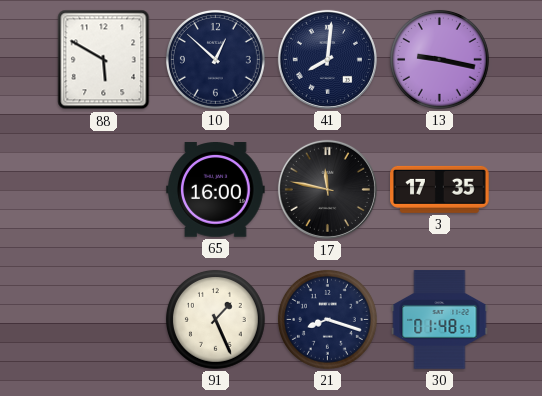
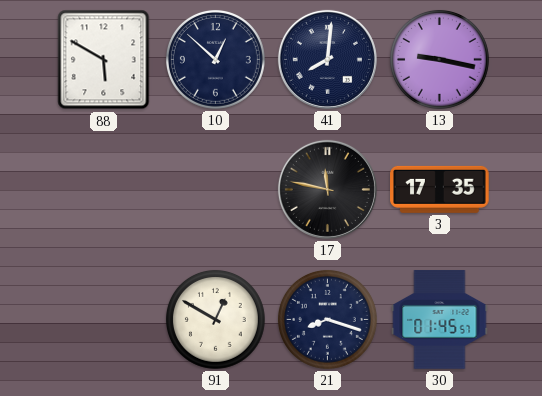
65: 16:00 -> none (216, 190)
91: 1:26 -> 12:50 (215, 319)
30: 01:48 -> 01:45 (440, 320)
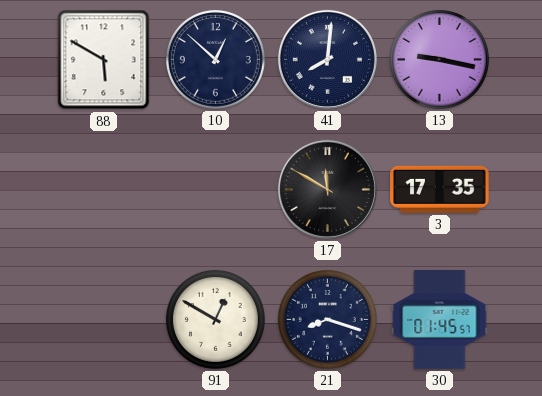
17: 11:47 -> 11:50 (327, 189)
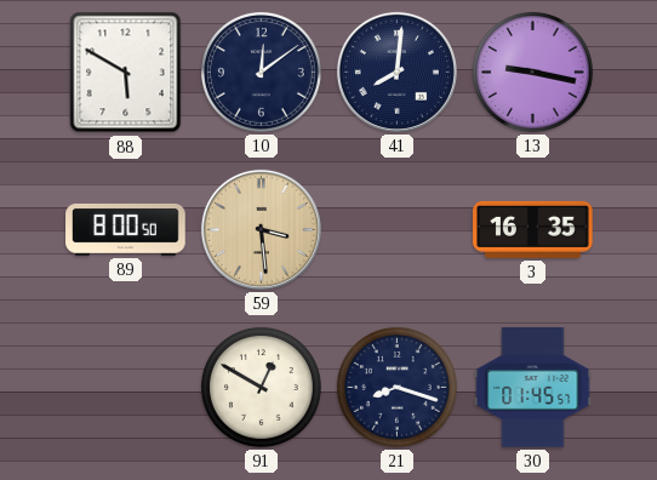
10: 12:52 -> 12:09 (261, 72)
89: none -> 8:00 (126, 229)
59: none -> 3:29 (261, 229)
17: 11:50 -> none (327, 189)
3: 17:35 -> 16:35 (533, 229)
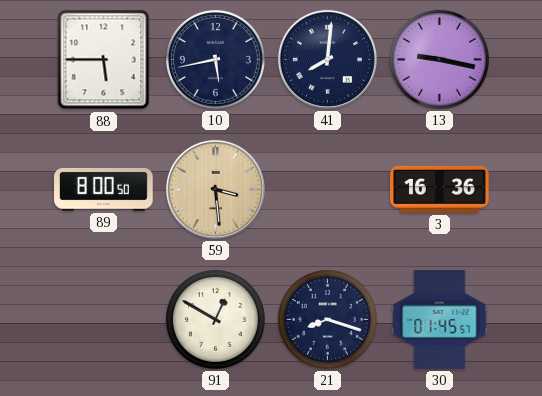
88: 5:50 -> 5:45 (104, 60)
10: 12:09 -> 5:43 (215, 59)
3: 16:35 -> 16:36 (440, 189)
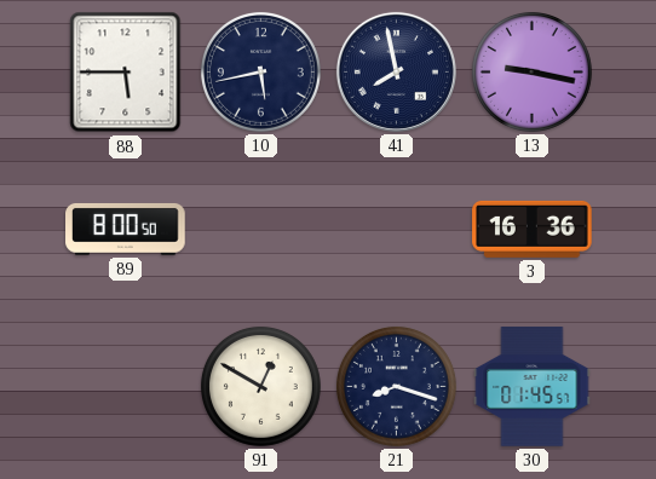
41: 8:01 -> 7:58 (396, 71)
59: 3:29 -> none (215, 189)
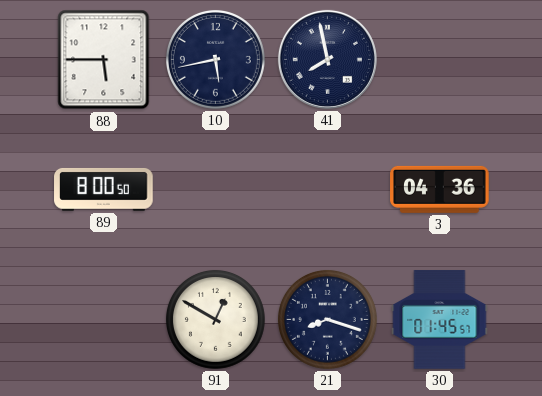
13: 9:17 -> none (531, 71)
3: 16:36 -> 04:36 (440, 189)
